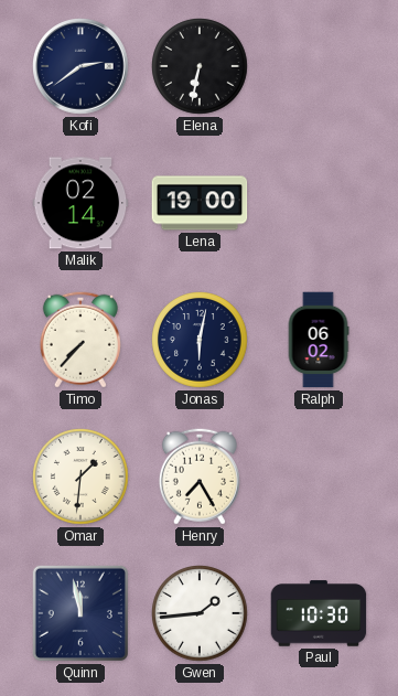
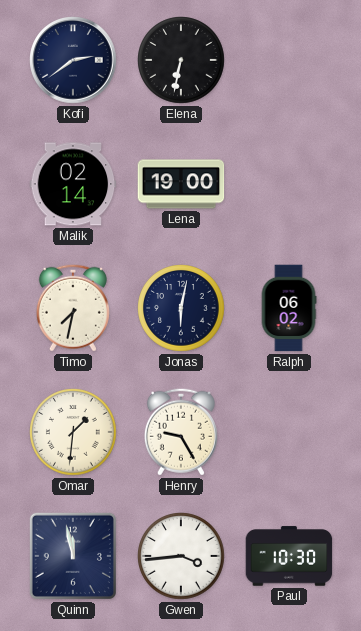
Timo: 7:37 -> 7:32 (73, 308)
Henry: 7:25 -> 9:25 (181, 432)
Gwen: 1:44 -> 3:44 (181, 556)
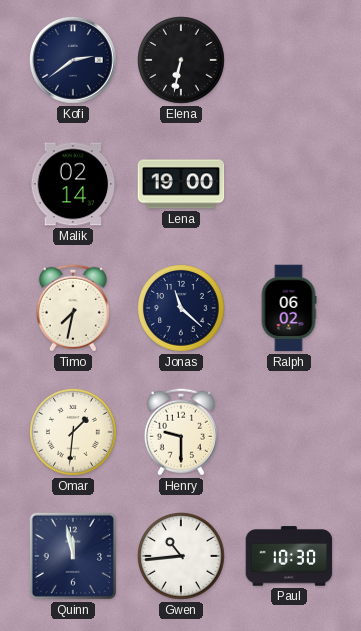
Jonas: 6:02 -> 11:22 (181, 308)
Henry: 9:25 -> 9:30 (181, 432)
Gwen: 3:44 -> 10:44 (181, 556)
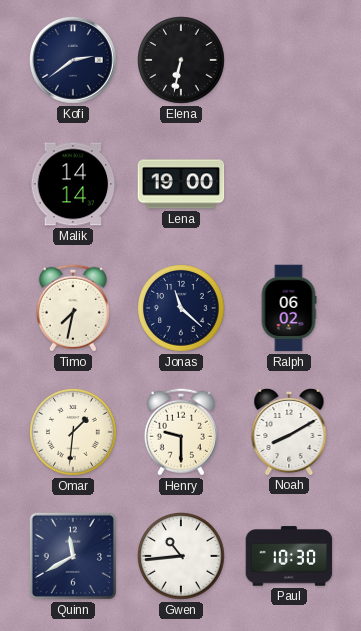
Malik: 02:14 -> 14:14 (73, 184)
Noah: none -> 8:10 (289, 431)
Quinn: 11:58 -> 11:40 (73, 556)
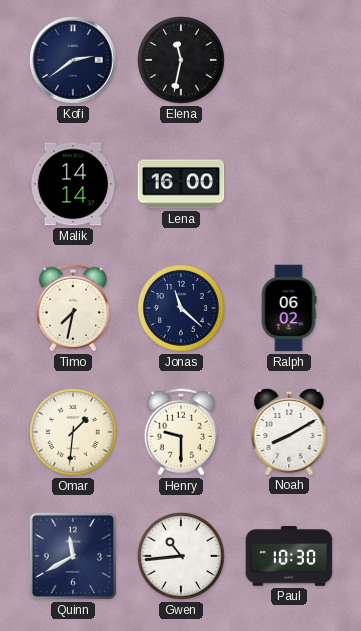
Elena: 6:32 -> 11:32 (181, 60)
Lena: 19:00 -> 16:00 (181, 184)
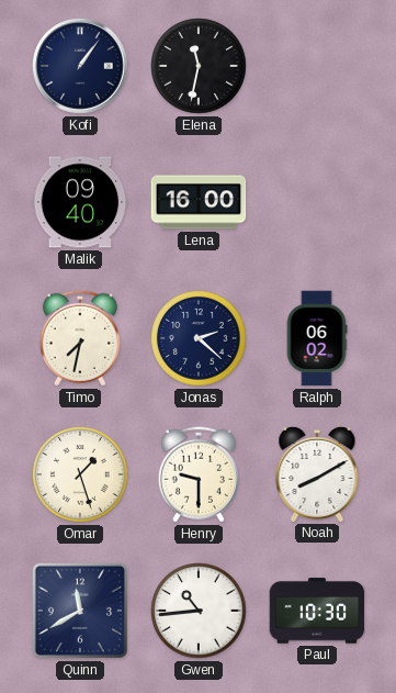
Kofi: 2:39 -> 1:06 (80, 66)
Malik: 14:14 -> 09:40 (80, 202)
Jonas: 11:22 -> 2:22 (199, 338)
Omar: 1:31 -> 1:27 (80, 474)
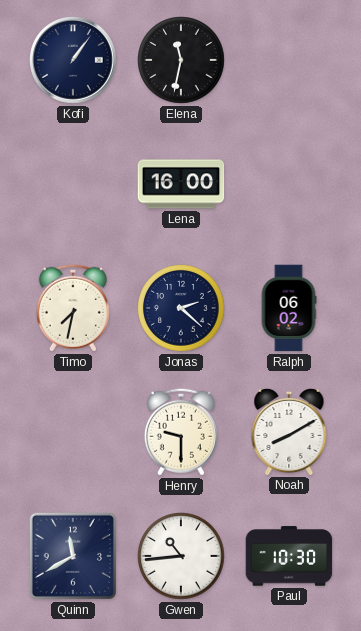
Malik: 09:40 -> none (80, 202)
Omar: 1:27 -> none (80, 474)
